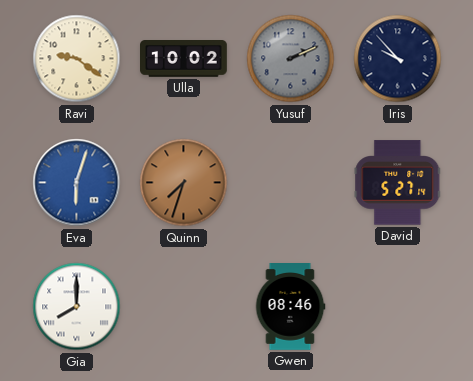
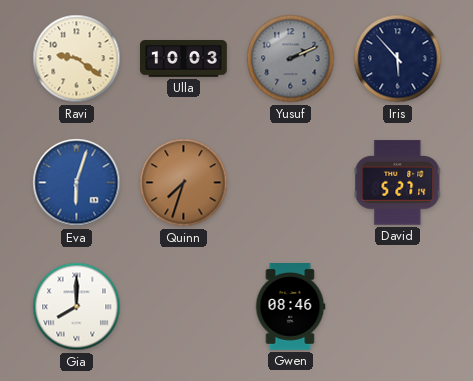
Ulla: 10:02 -> 10:03 (184, 59)
Iris: 9:53 -> 5:53 (398, 59)
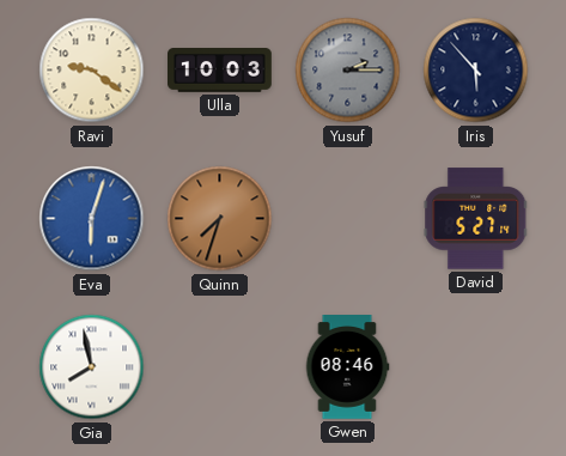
Yusuf: 2:11 -> 2:15 (348, 71)
Gia: 8:00 -> 7:58 (92, 367)
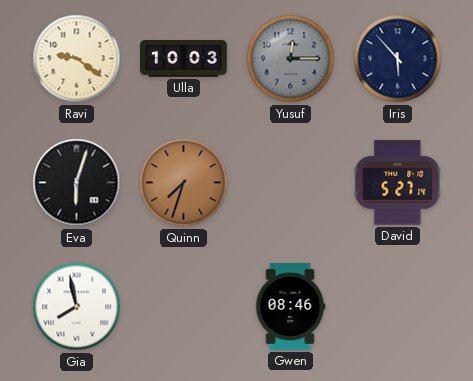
Yusuf: 2:15 -> 12:15 (291, 59)
Eva dial: blue -> black (77, 183)
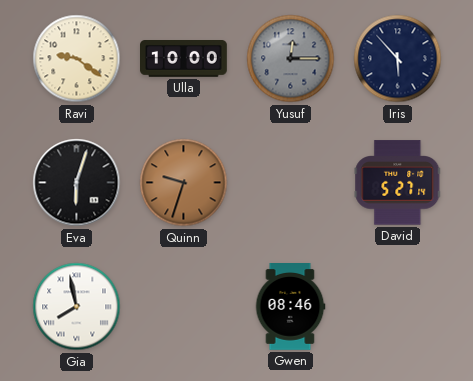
Ulla: 10:03 -> 10:00 (184, 59)
Quinn: 7:33 -> 9:33 (184, 183)
